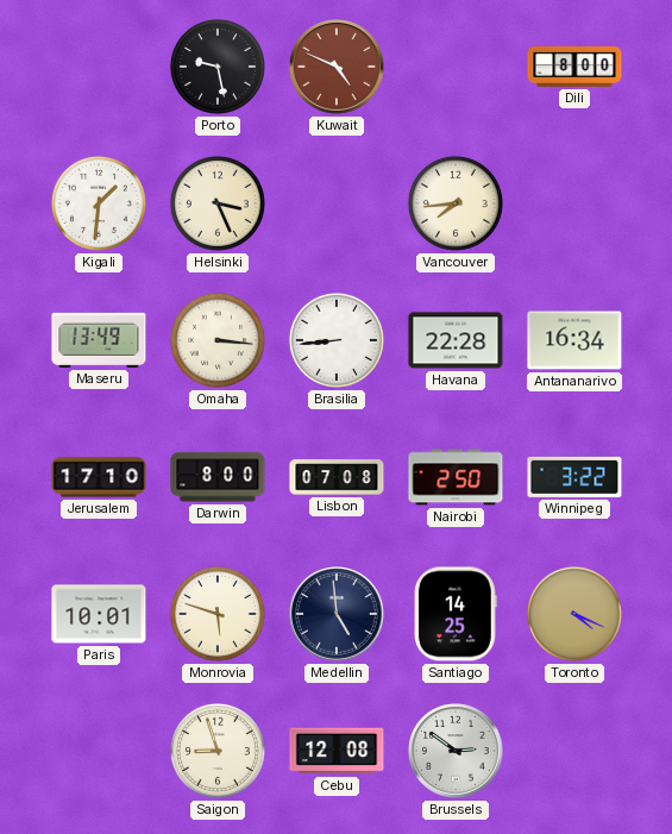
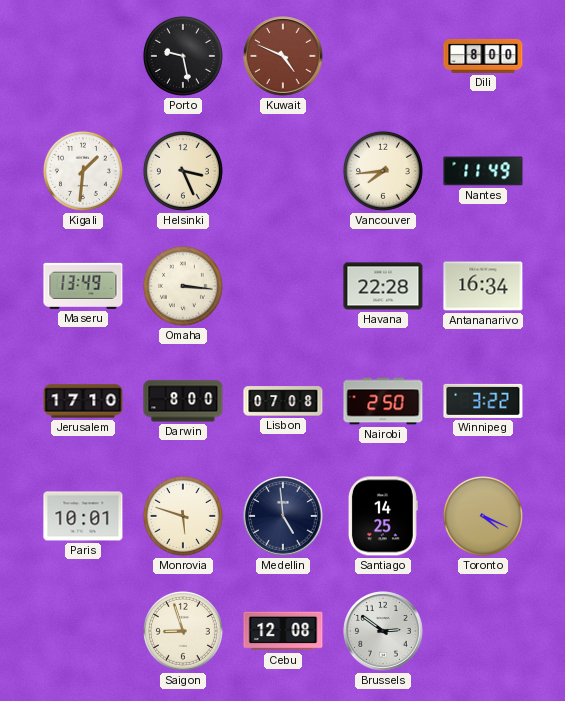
Nantes: none -> 11:49 (483, 171)
Brasilia: 8:44 -> none (337, 340)
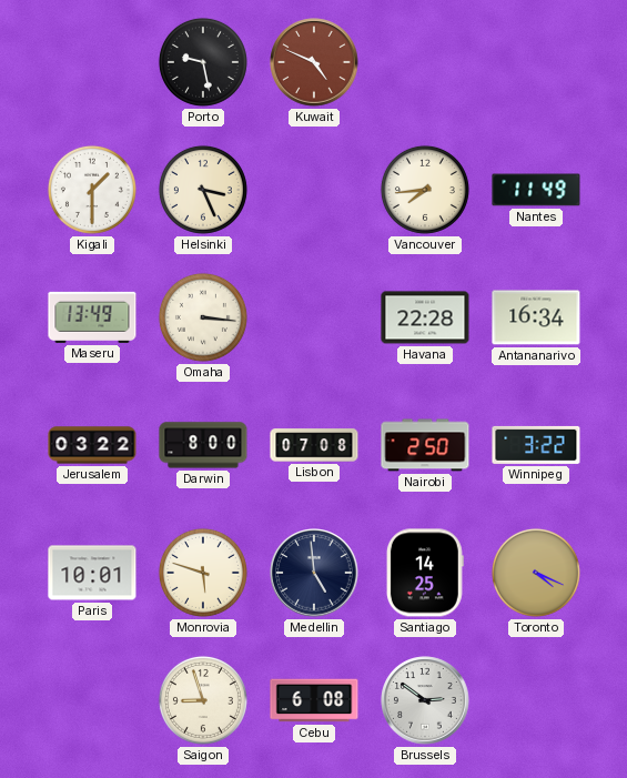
Dili: 8:00 -> none (483, 56)
Kigali: 1:31 -> 1:30 (92, 190)
Jerusalem: 17:10 -> 03:22 (92, 445)
Cebu: 12:08 -> 6:08 (314, 700)
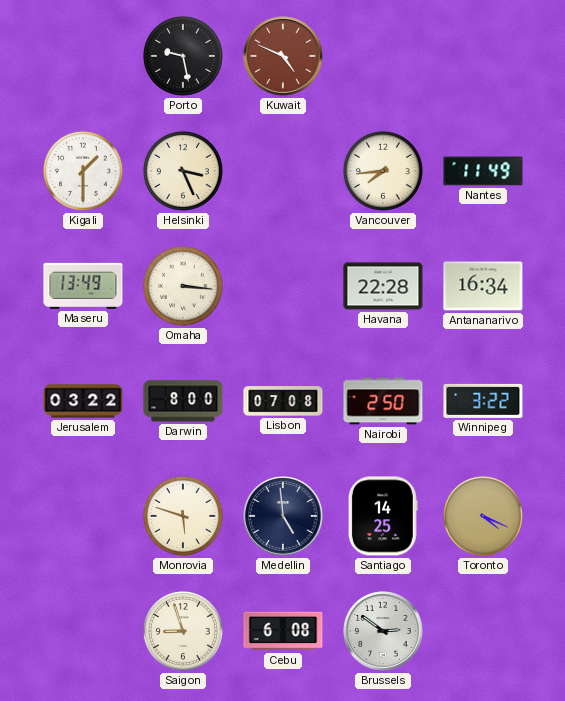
Paris: 10:01 -> none (92, 573)
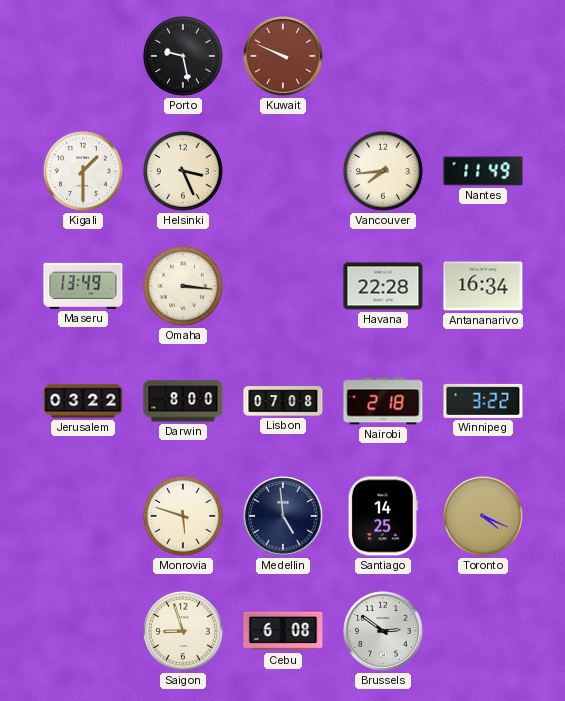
Kuwait: 4:49 -> 9:49 (283, 56)
Nairobi: 2:50 -> 2:18 (383, 401)
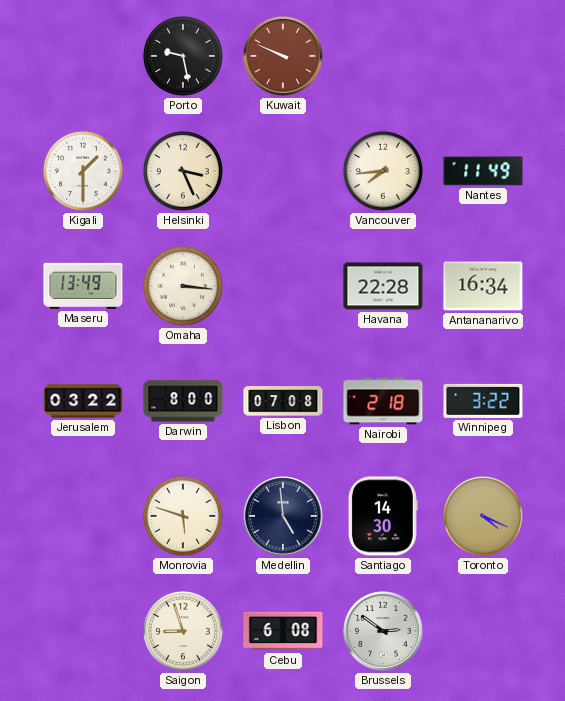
Santiago: 14:25 -> 14:30 (383, 516)
